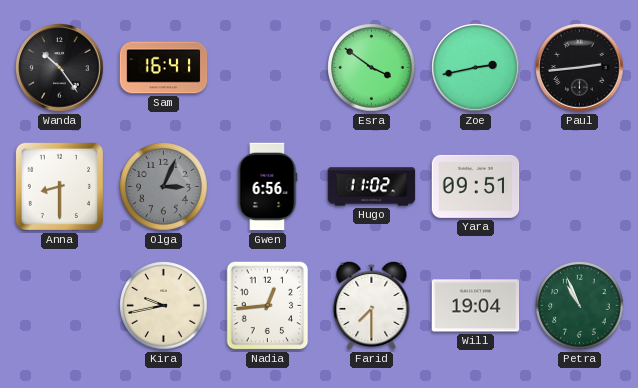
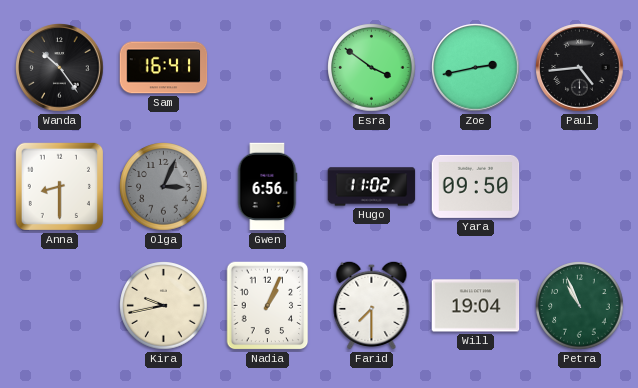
Paul: 2:44 -> 4:44 (580, 68)
Yara: 09:51 -> 09:50 (476, 186)
Nadia: 12:44 -> 1:04 (268, 306)
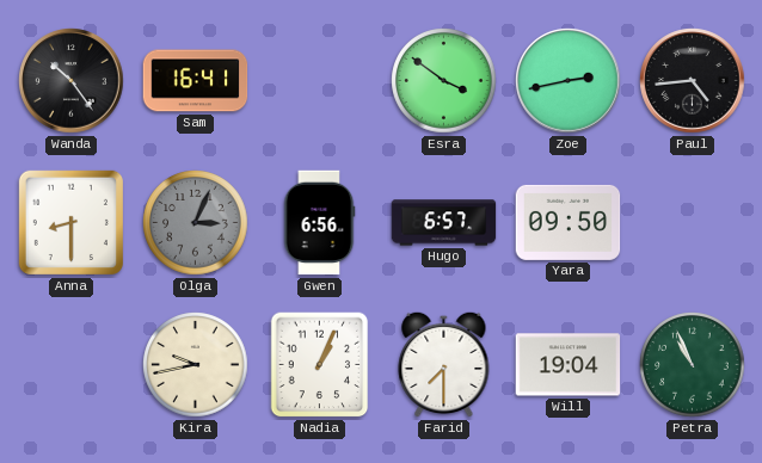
Hugo: 11:02 -> 6:57 (444, 223)
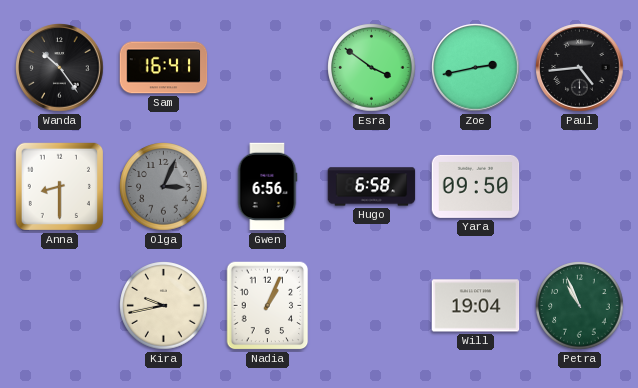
Hugo: 6:57 -> 6:58 (372, 187)
Farid: 7:30 -> none (444, 364)
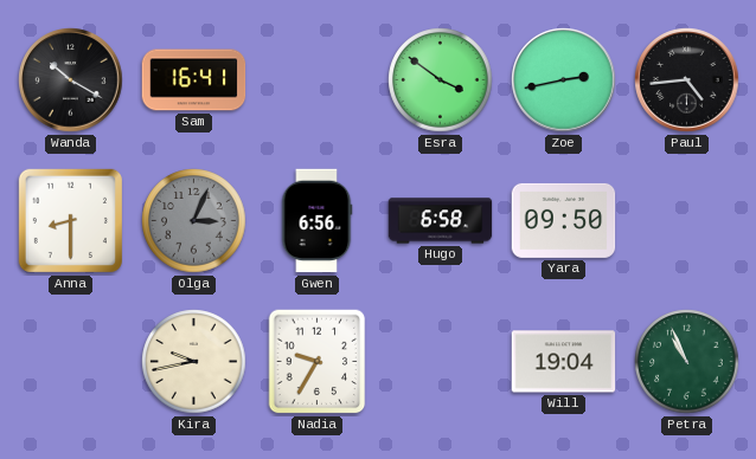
Wanda: 10:24 -> 10:20 (71, 80)
Nadia: 1:04 -> 9:35 (318, 362)
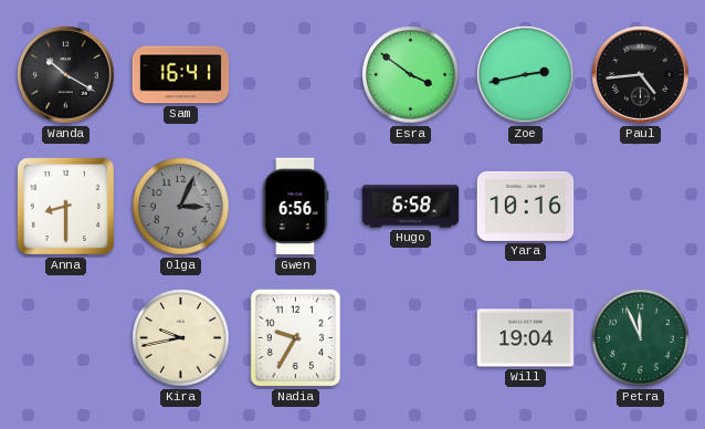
Yara: 09:50 -> 10:16 (526, 206)
Petra: 10:56 -> 11:56 (641, 338)
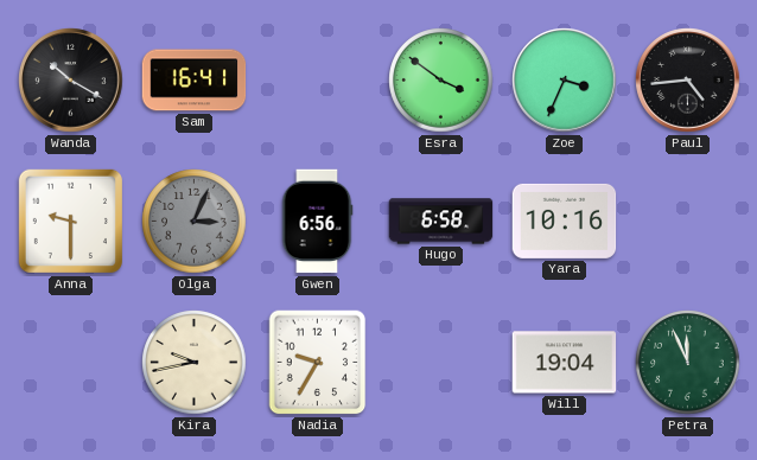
Zoe: 2:43 -> 3:34 (565, 81)
Anna: 8:30 -> 9:30 (70, 221)
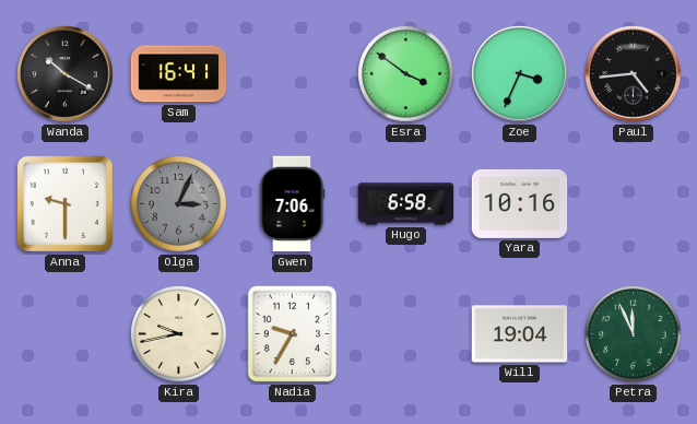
Gwen: 6:56 -> 7:06 (292, 204)
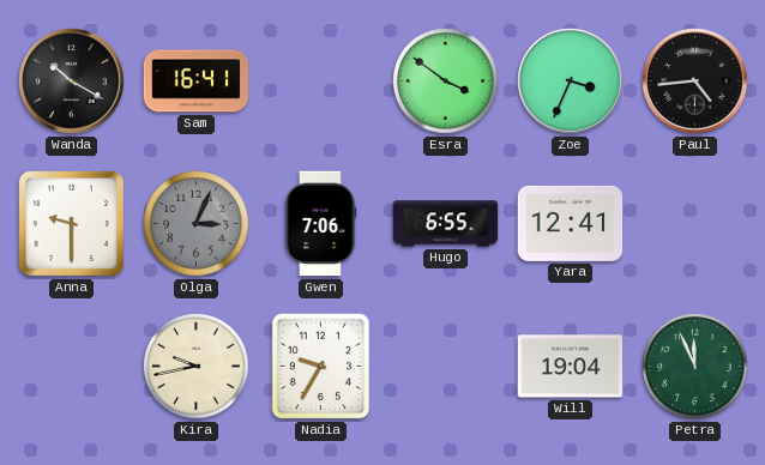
Hugo: 6:58 -> 6:55 (446, 224)
Yara: 10:16 -> 12:41 (571, 223)
